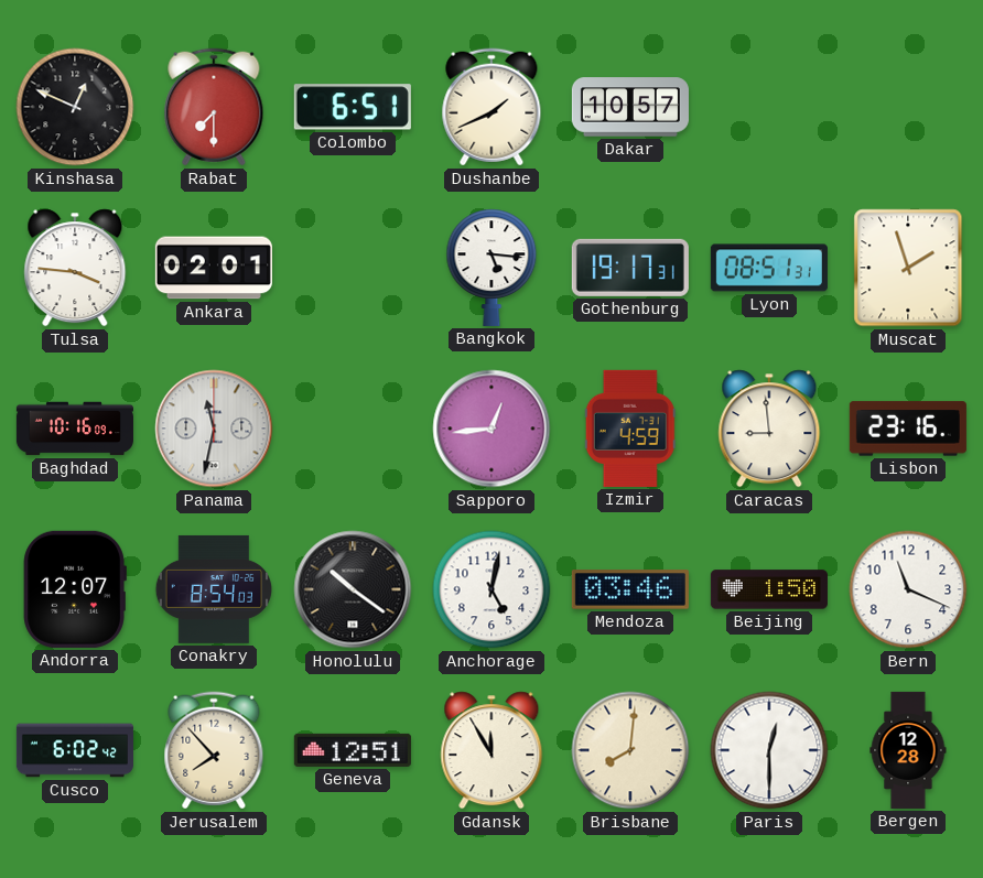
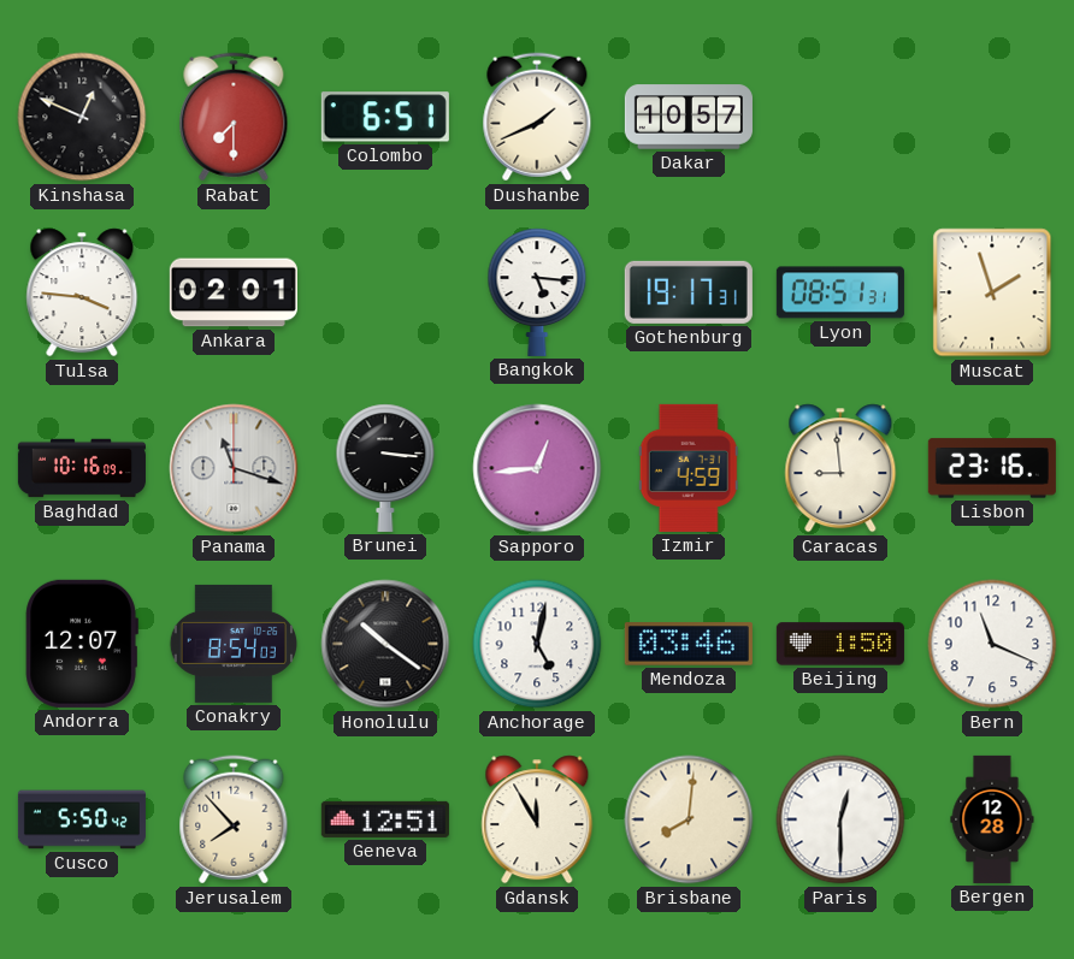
Panama: 11:32 -> 11:18 (234, 468)
Brunei: none -> 3:16 (385, 468)
Cusco: 6:02 -> 5:50 (82, 819)
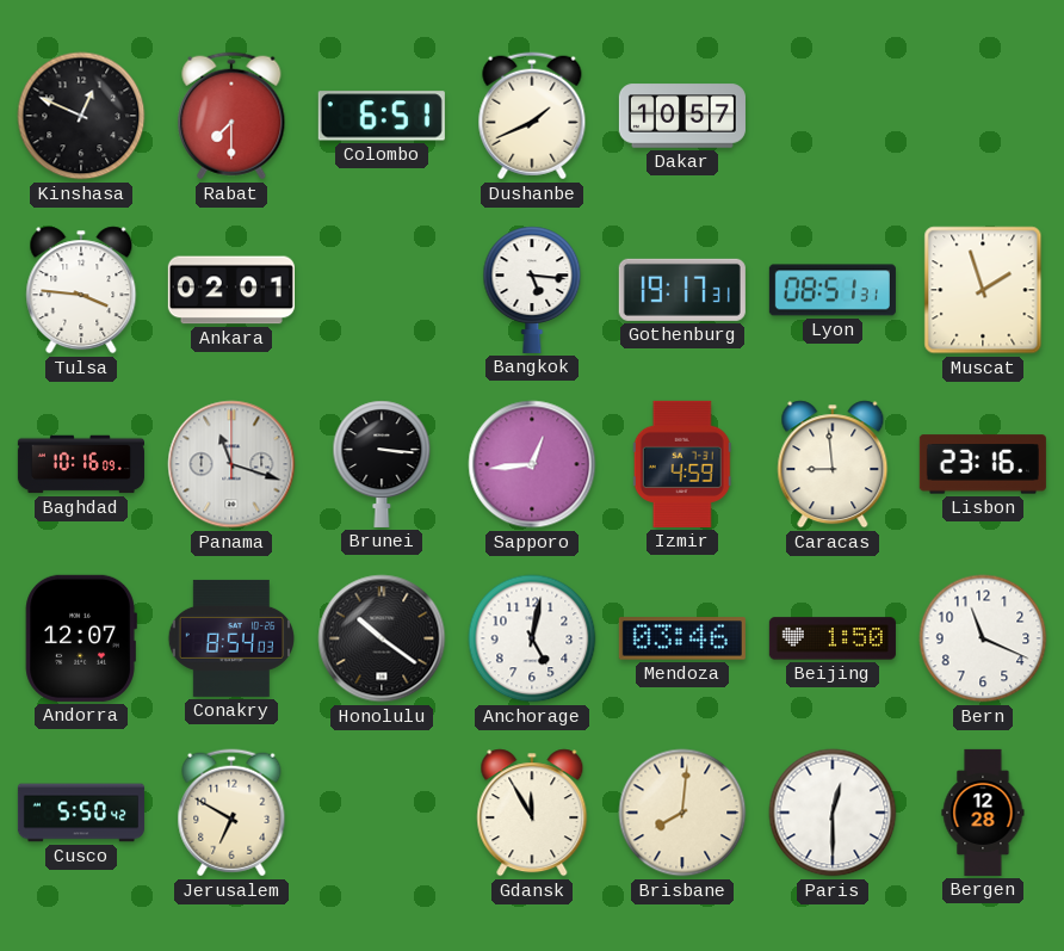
Jerusalem: 7:53 -> 6:50 (231, 813)
Geneva: 12:51 -> none (385, 819)
